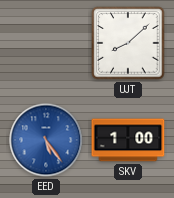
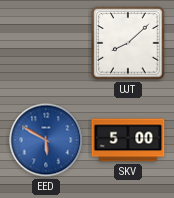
EED: 5:24 -> 5:50 (46, 140)
SKV: 1:00 -> 5:00 (128, 140)
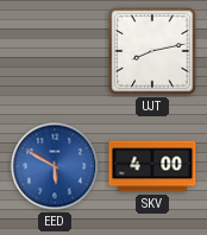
UJT: 8:08 -> 8:13 (152, 51)
SKV: 5:00 -> 4:00 (152, 166)
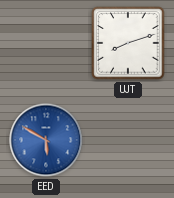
UJT: 8:13 -> 8:12 (128, 43)
SKV: 4:00 -> none (152, 166)
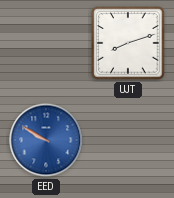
EED: 5:50 -> 9:50 (46, 140)
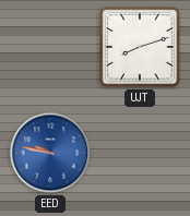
EED: 9:50 -> 9:47 (50, 153)
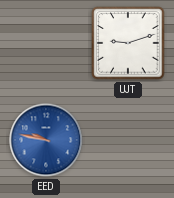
UJT: 8:12 -> 9:12 (128, 43)
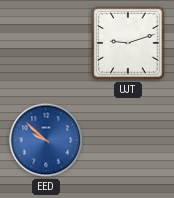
EED: 9:47 -> 9:52 (46, 140)
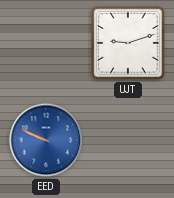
EED: 9:52 -> 9:49 (46, 140)
